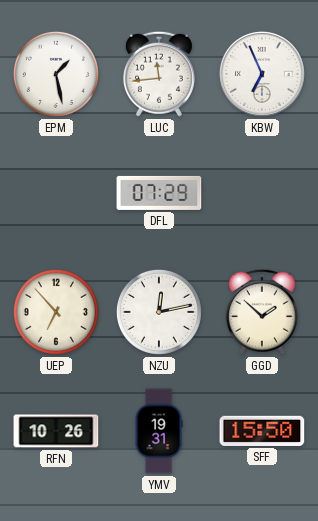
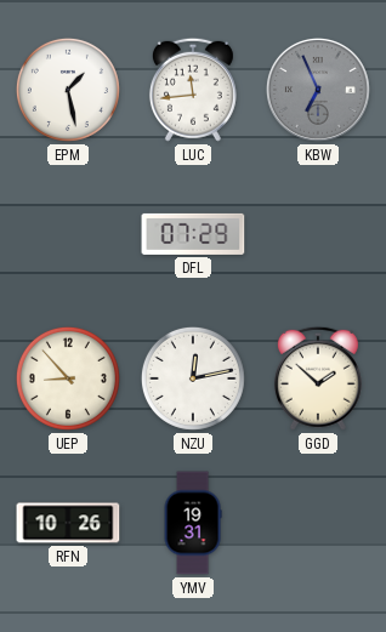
KBW dial: white -> grey (318, 90)
UEP: 6:53 -> 8:53 (68, 378)
SFF: 15:50 -> none (262, 431)
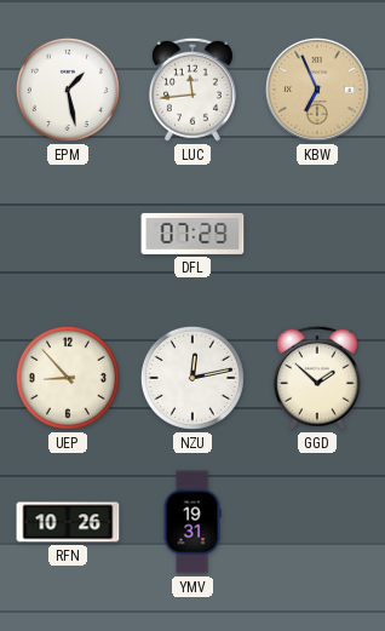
KBW dial: grey -> champagne (317, 90)
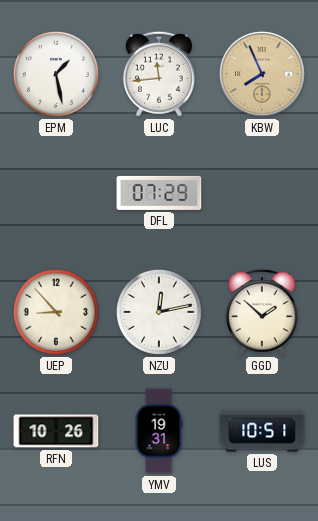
KBW: 6:56 -> 7:56 (262, 74)
LUS: none -> 10:51 (262, 431)
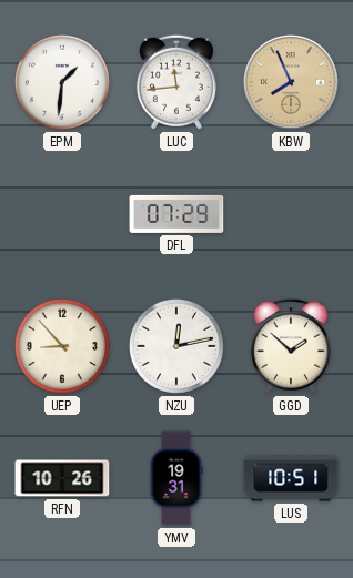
EPM: 1:28 -> 1:31 (62, 82)
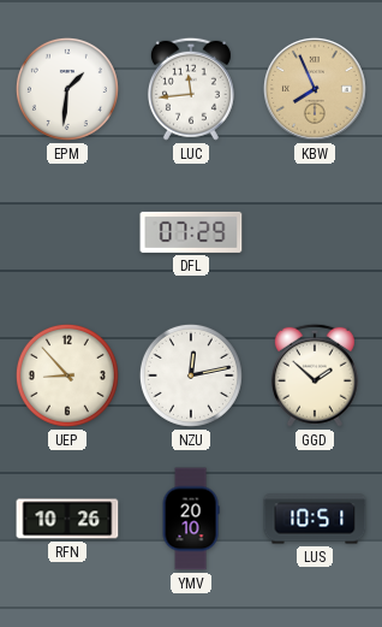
YMV: 19:31 -> 20:10 (191, 519)
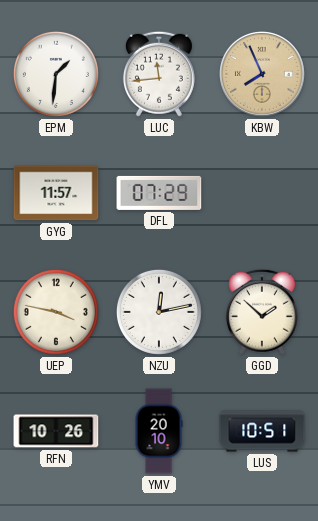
GYG: none -> 11:57 (56, 193)
UEP: 8:53 -> 3:47 (56, 312)
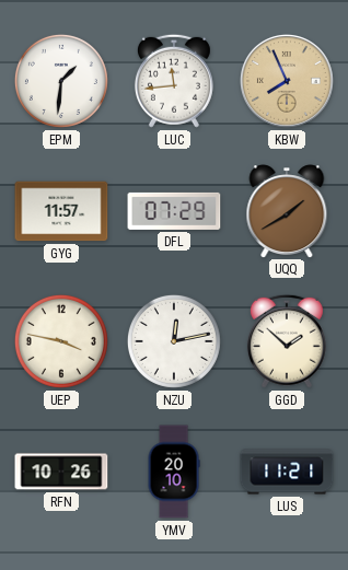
UQQ: none -> 1:40 (287, 211)
LUS: 10:51 -> 11:21 (287, 472)
